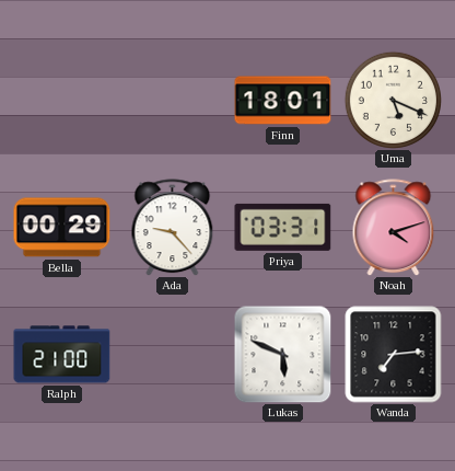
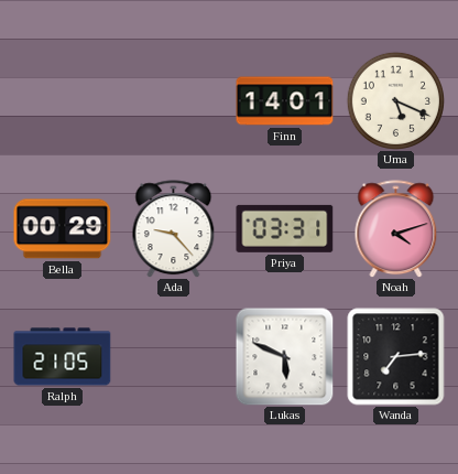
Finn: 18:01 -> 14:01 (285, 101)
Ralph: 21:00 -> 21:05 (63, 357)
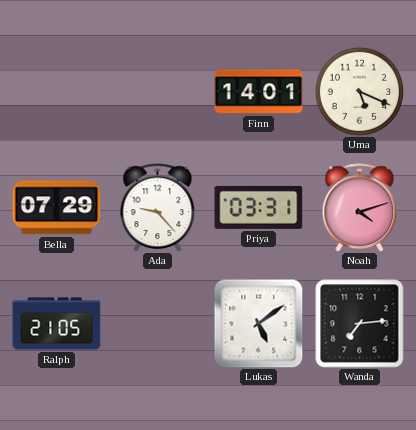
Bella: 00:29 -> 07:29 (57, 208)
Lukas: 5:49 -> 5:09 (259, 324)
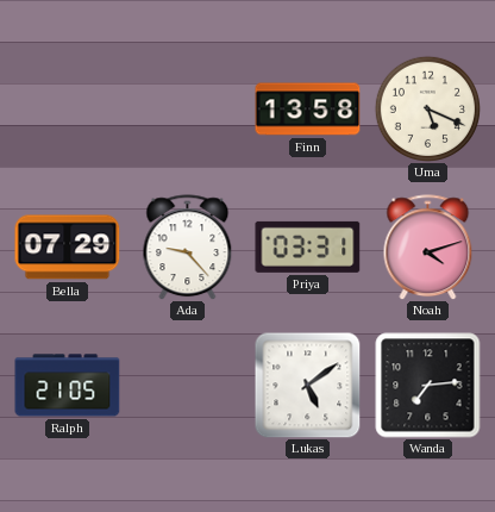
Finn: 14:01 -> 13:58 (308, 110)
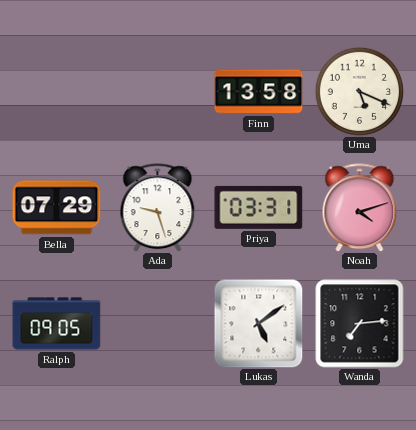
Ada: 9:23 -> 9:27 (158, 208)
Ralph: 21:05 -> 09:05 (57, 324)
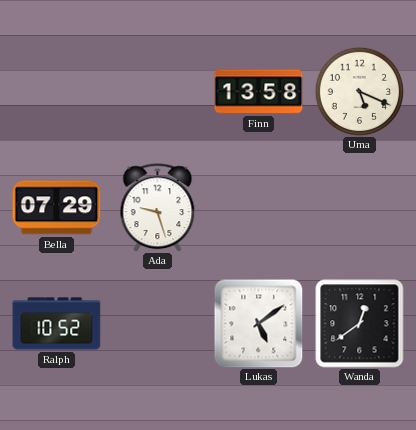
Priya: 03:31 -> none (259, 207)
Noah: 4:12 -> none (360, 208)
Ralph: 09:05 -> 10:52 (57, 324)
Wanda: 7:14 -> 12:39 (360, 324)
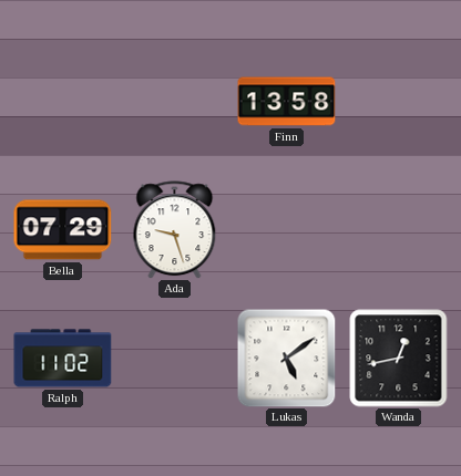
Uma: 5:19 -> none (359, 91)
Ralph: 10:52 -> 11:02 (63, 359)
Wanda: 12:39 -> 12:43 (399, 359)
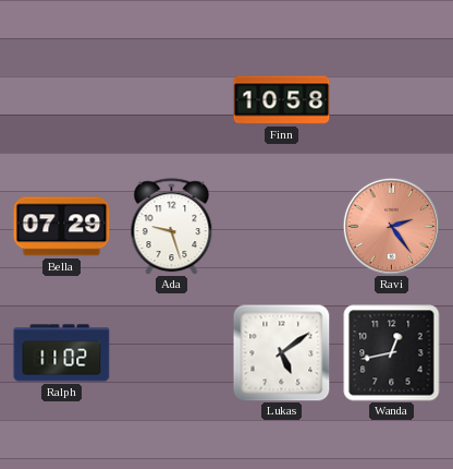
Finn: 13:58 -> 10:58 (282, 100)
Ravi: none -> 2:24 (391, 226)
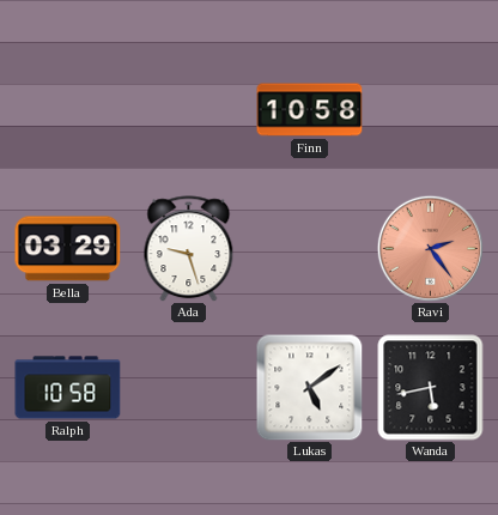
Bella: 07:29 -> 03:29 (68, 249)
Ralph: 11:02 -> 10:58 (68, 388)
Wanda: 12:43 -> 5:43 (431, 388)
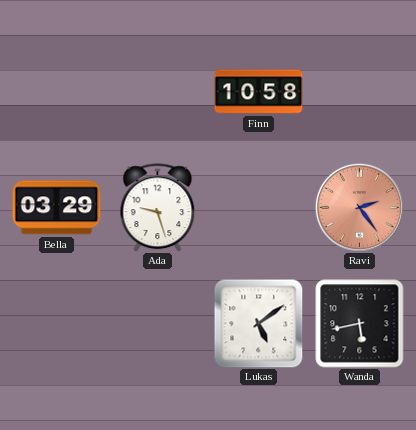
Ralph: 10:58 -> none (68, 388)
